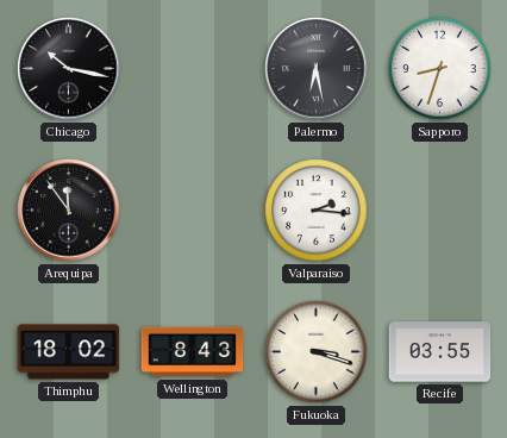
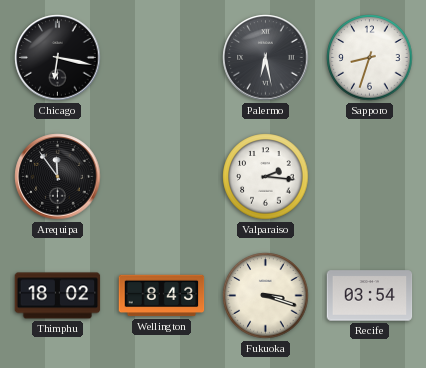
Chicago: 10:17 -> 6:17 (58, 58)
Recife: 03:55 -> 03:54 (370, 296)
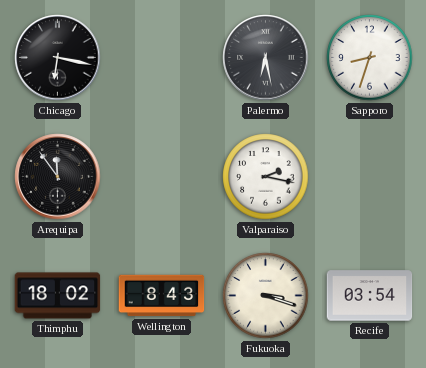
Valparaiso: 2:16 -> 2:17 (266, 177)
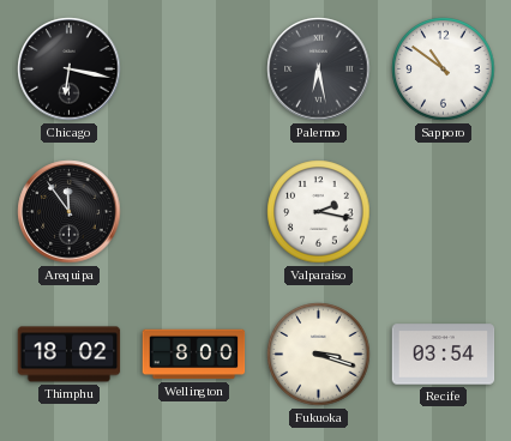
Sapporo: 8:33 -> 10:51 (444, 70)
Wellington: 8:43 -> 8:00 (194, 355)
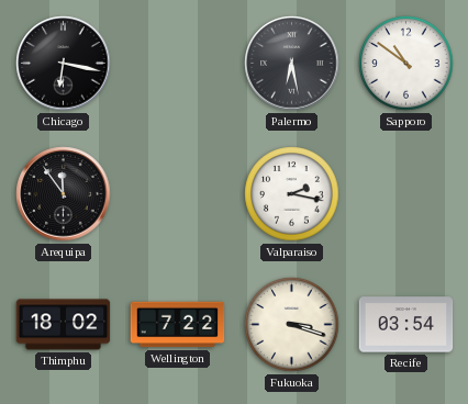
Wellington: 8:00 -> 7:22 (178, 325)
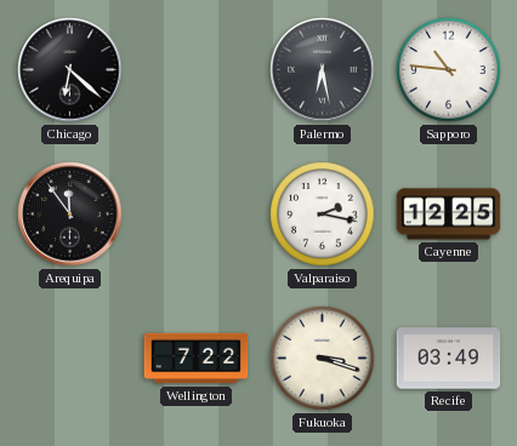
Chicago: 6:17 -> 6:22 (70, 70)
Sapporo: 10:51 -> 10:46 (449, 70)
Cayenne: none -> 12:25 (449, 215)
Thimphu: 18:02 -> none (64, 325)
Recife: 03:54 -> 03:49 (449, 359)
